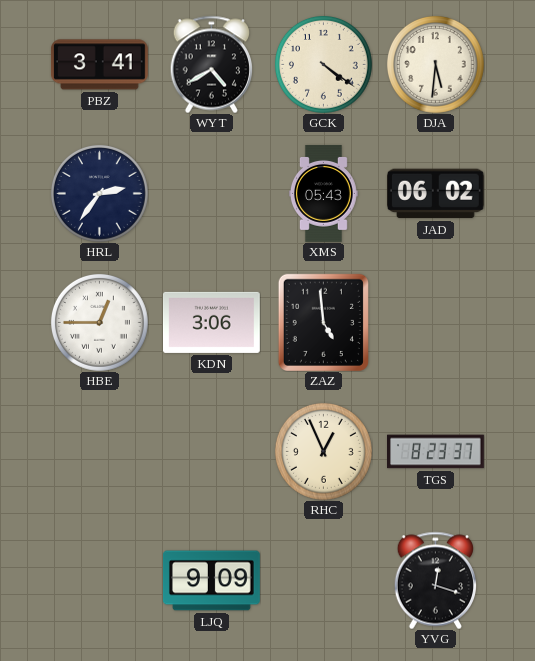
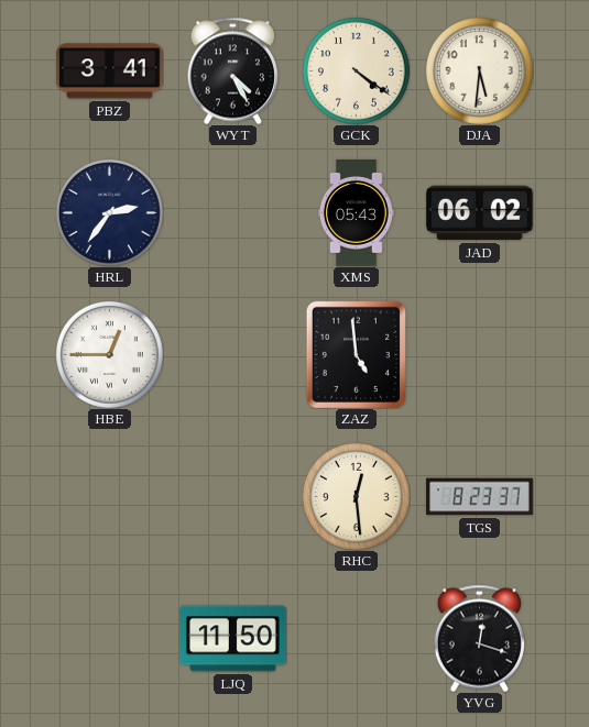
WYT: 4:40 -> 4:25 (232, 70)
KDN: 3:06 -> none (211, 322)
RHC: 12:56 -> 12:29 (356, 496)
LJQ: 9:09 -> 11:50 (232, 639)
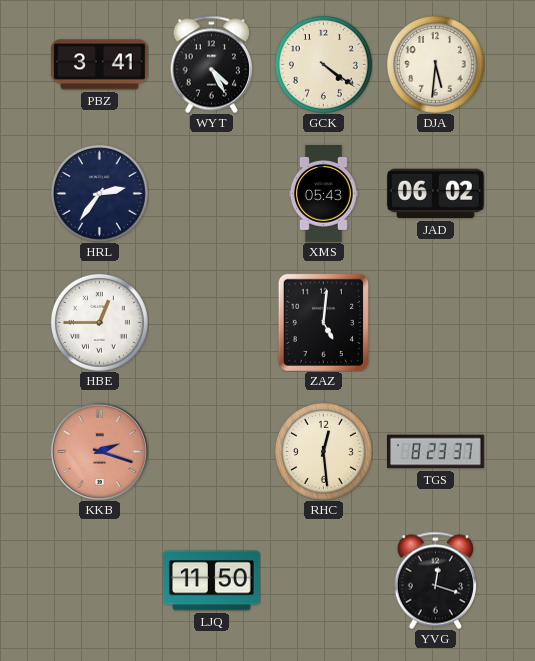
ZAZ: 4:59 -> 5:01 (323, 322)
KKB: none -> 2:18 (99, 451)
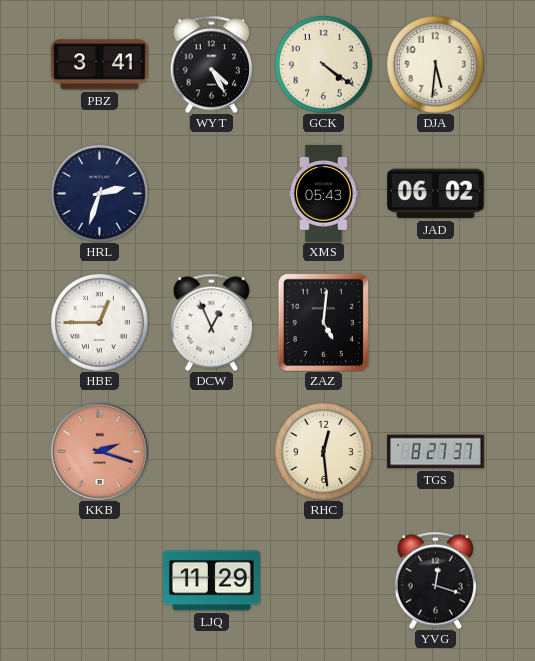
HRL: 2:36 -> 2:33 (99, 193)
DCW: none -> 12:56 (211, 322)
TGS: 8:23 -> 8:27 (436, 452)
LJQ: 11:50 -> 11:29 (211, 581)
